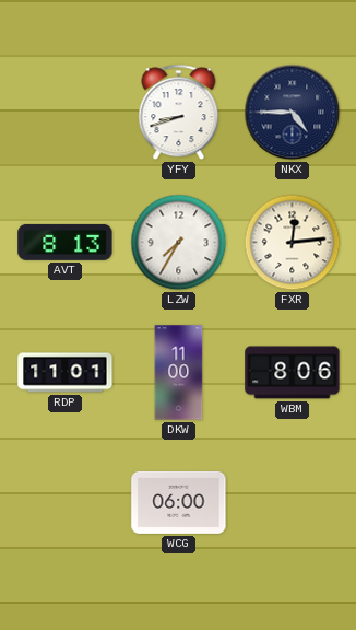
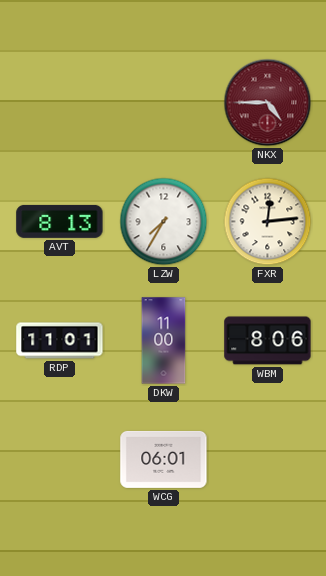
YFY: 8:42 -> none (179, 113)
NKX dial: navy -> burgundy (268, 103)
WCG: 06:00 -> 06:01 (164, 459)
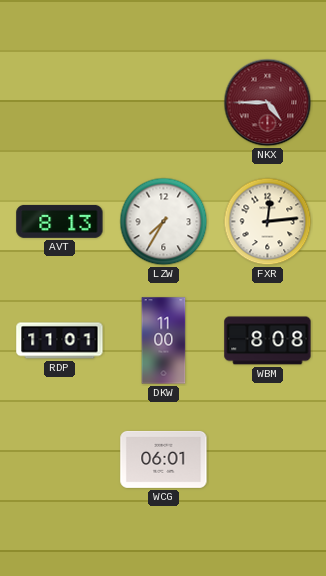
WBM: 8:06 -> 8:08 (268, 341)
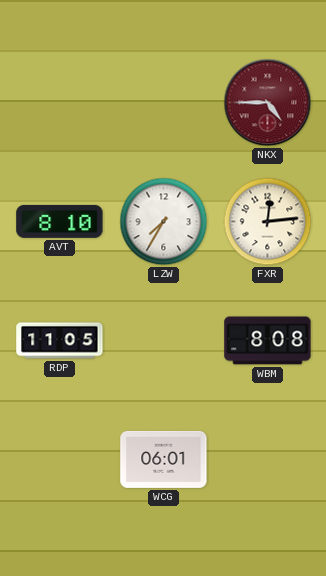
AVT: 8:13 -> 8:10 (60, 221)
RDP: 11:01 -> 11:05 (60, 341)
DKW: 11:00 -> none (164, 341)
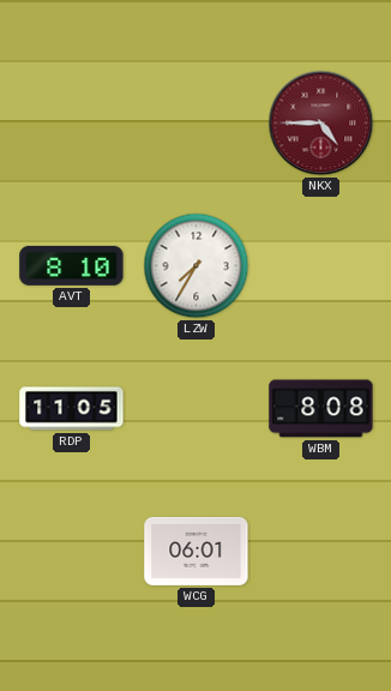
FXR: 12:14 -> none (268, 222)
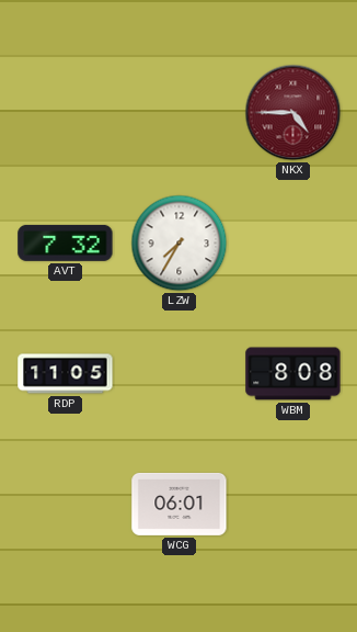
AVT: 8:10 -> 7:32 (66, 242)
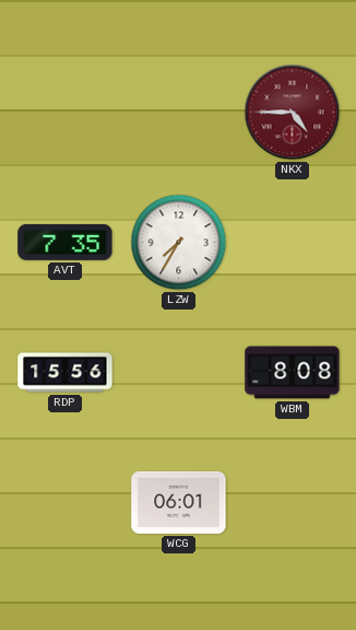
AVT: 7:32 -> 7:35 (66, 242)
RDP: 11:05 -> 15:56 (66, 373)
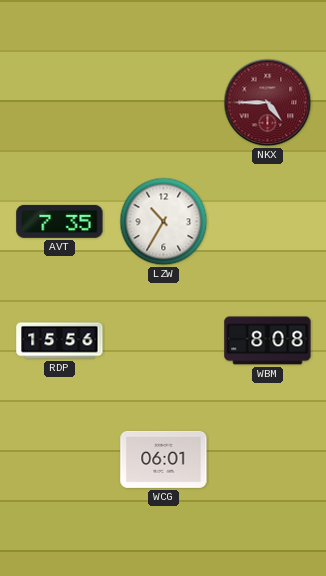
LZW: 7:35 -> 10:35 (164, 222)
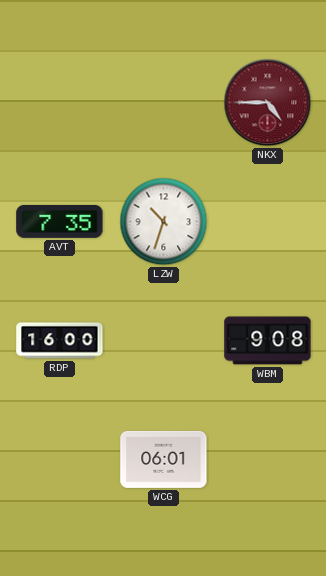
LZW: 10:35 -> 10:33 (164, 222)
RDP: 15:56 -> 16:00 (60, 341)
WBM: 8:08 -> 9:08 (268, 341)
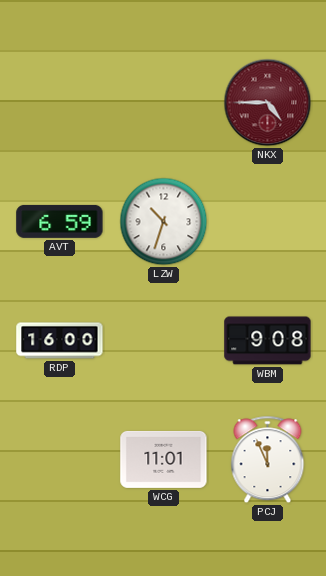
AVT: 7:35 -> 6:59 (60, 221)
WCG: 06:01 -> 11:01 (164, 459)
PCJ: none -> 11:56 (268, 460)
